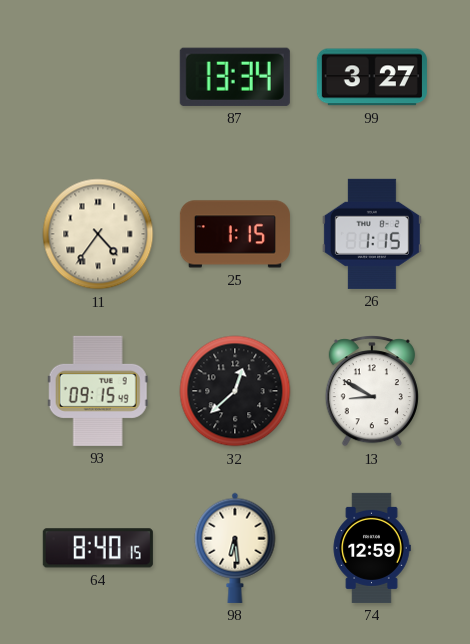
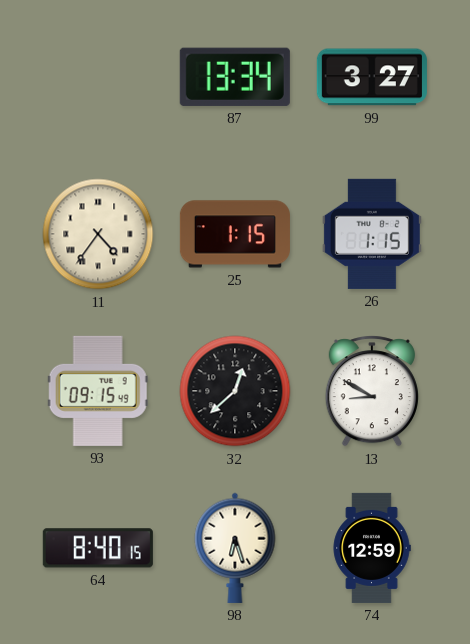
98: 6:29 -> 6:27 (235, 548)
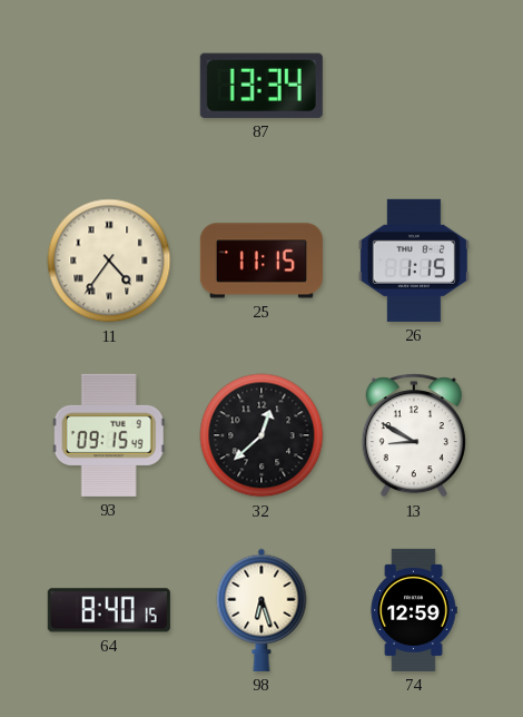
99: 3:27 -> none (372, 77)
25: 1:15 -> 11:15 (261, 261)
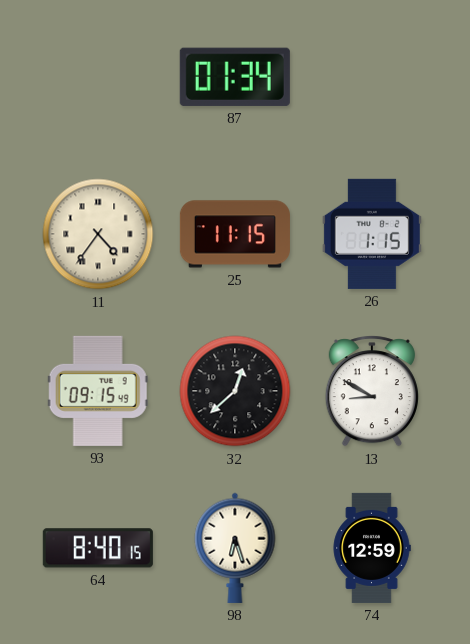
87: 13:34 -> 01:34 (235, 77)
